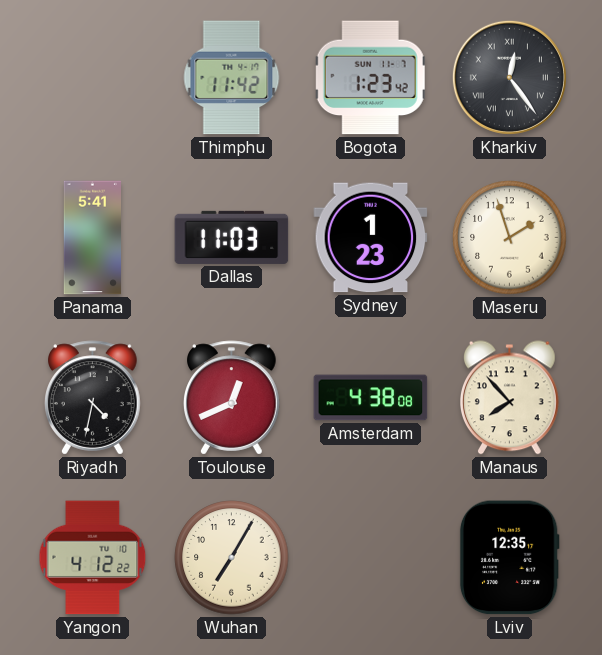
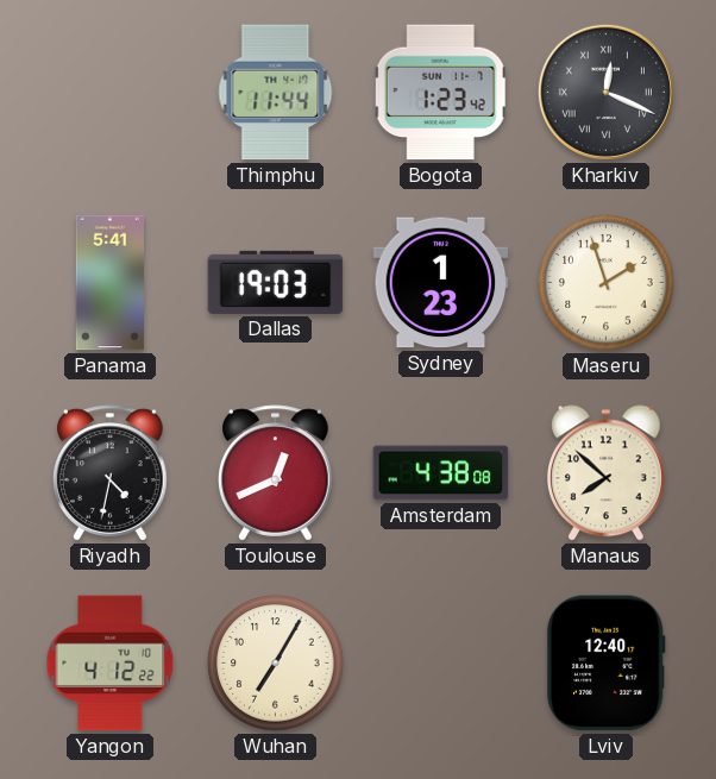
Thimphu: 11:42 -> 11:44 (276, 93)
Kharkiv: 12:24 -> 12:19 (605, 92)
Dallas: 11:03 -> 19:03 (276, 282)
Manaus: 7:53 -> 7:52 (607, 473)
Lviv: 12:35 -> 12:40 (605, 664)
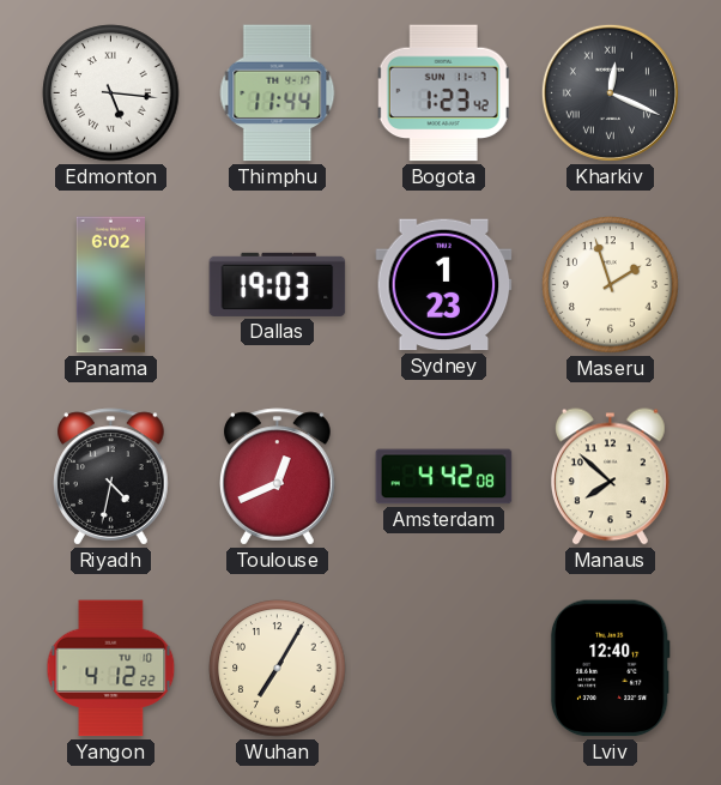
Edmonton: none -> 5:16 (111, 93)
Panama: 5:41 -> 6:02 (111, 285)
Amsterdam: 4:38 -> 4:42 (444, 477)
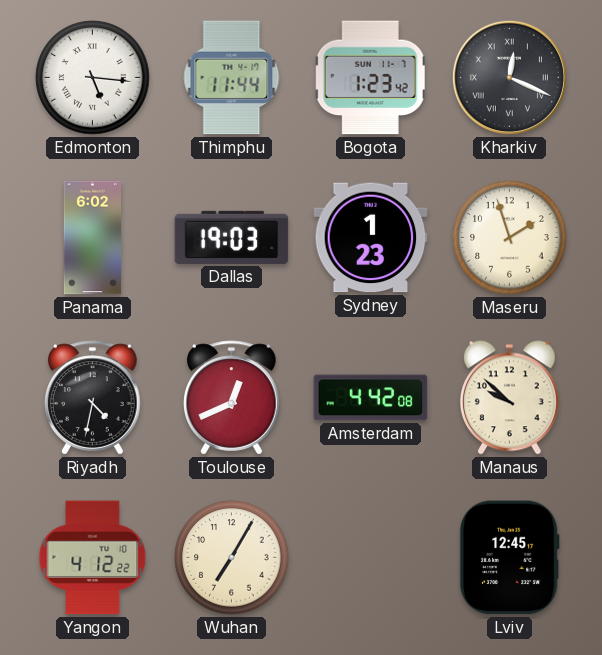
Manaus: 7:52 -> 9:52 (510, 398)
Lviv: 12:40 -> 12:45 (509, 558)
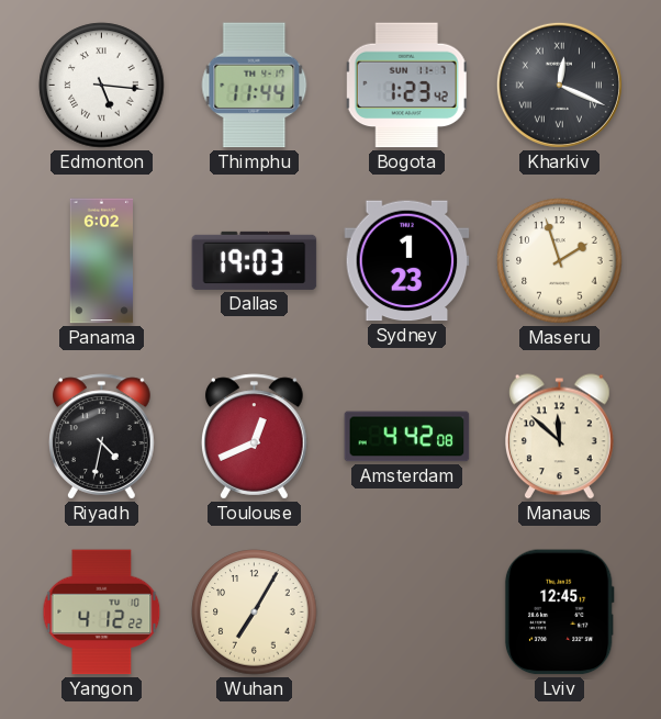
Manaus: 9:52 -> 11:52 (560, 437)
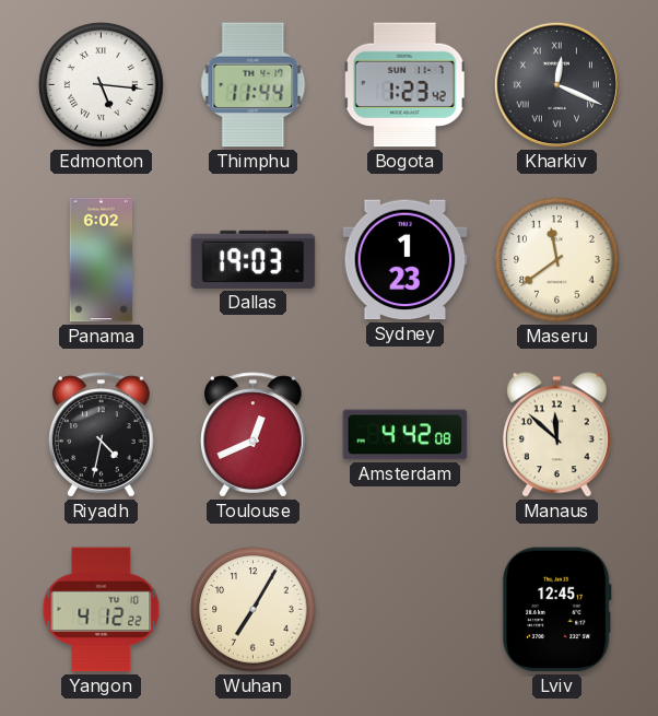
Maseru: 1:57 -> 11:39 (557, 260)
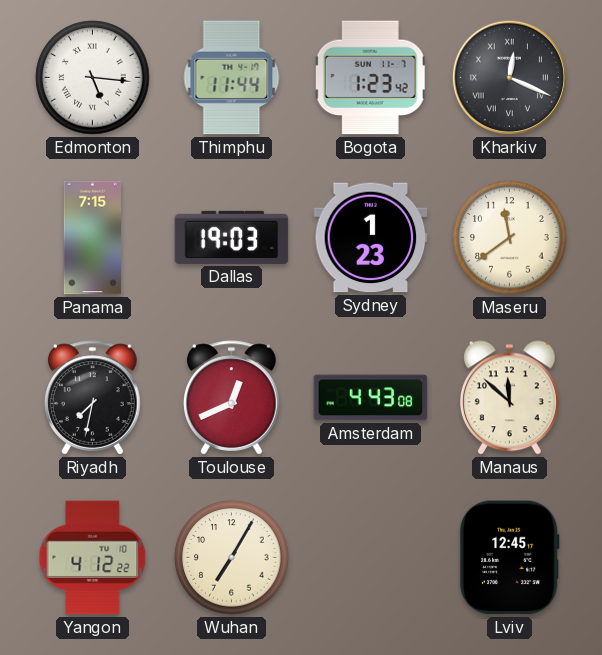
Panama: 6:02 -> 7:15 (93, 238)
Riyadh: 4:32 -> 7:32 (93, 398)
Amsterdam: 4:42 -> 4:43 (371, 398)
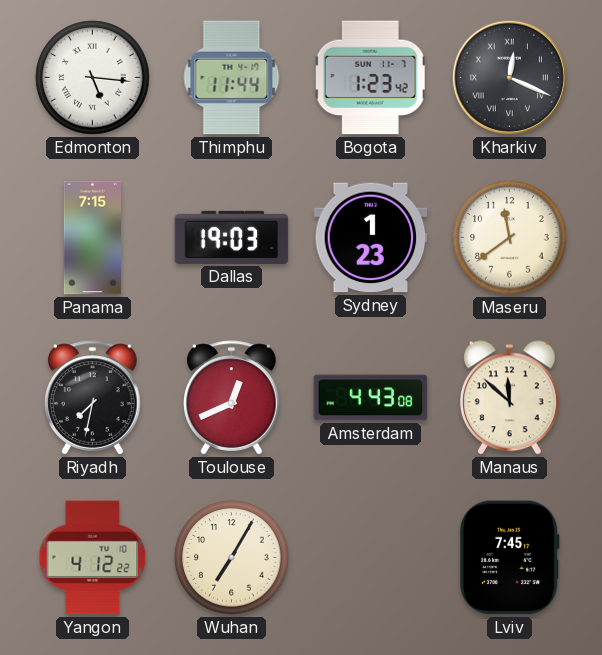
Lviv: 12:45 -> 7:45 (509, 558)
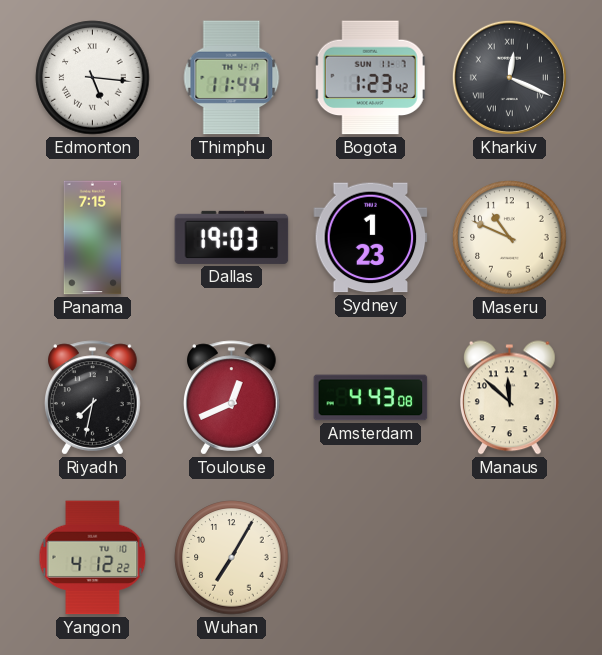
Maseru: 11:39 -> 10:49 (510, 238)
Lviv: 7:45 -> none (509, 558)
